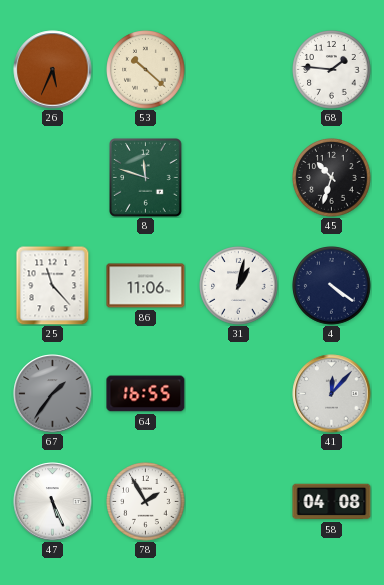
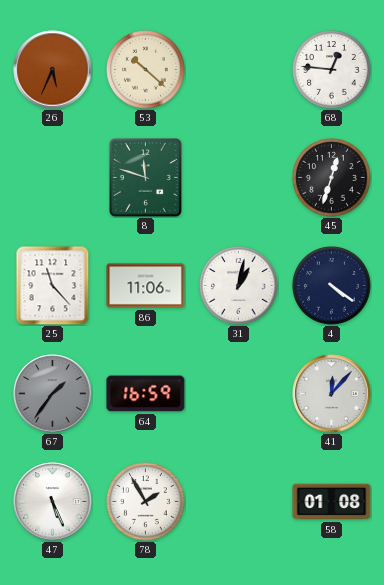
68: 1:46 -> 12:46 (332, 70)
45: 10:33 -> 12:33 (332, 178)
64: 16:55 -> 16:59 (146, 394)
58: 04:08 -> 01:08 (332, 502)
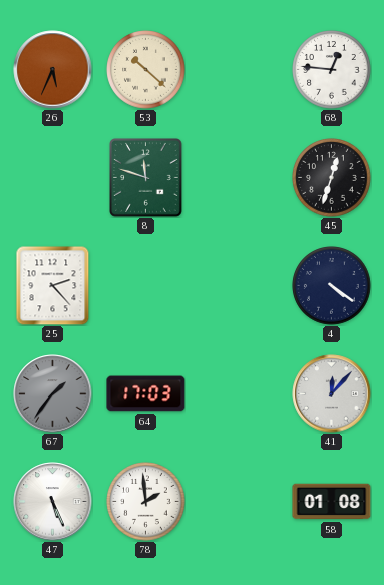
25: 11:23 -> 2:23 (53, 286)
86: 11:06 -> none (146, 286)
31: 1:02 -> none (239, 286)
64: 16:59 -> 17:03 (146, 394)
78: 1:55 -> 1:59 (146, 502)
